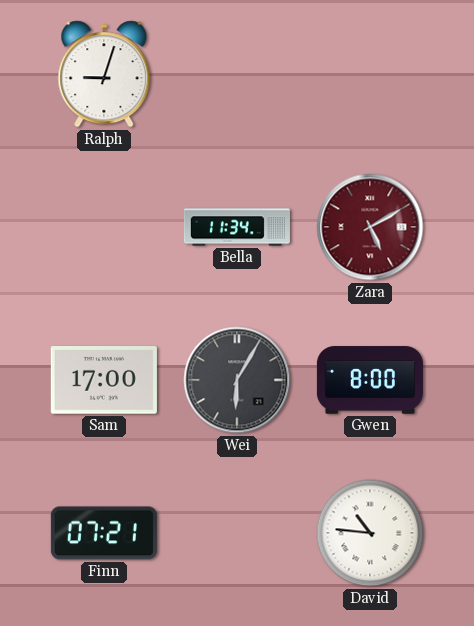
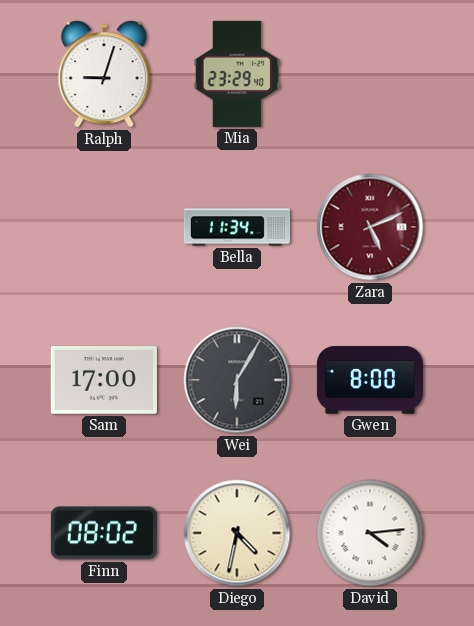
Mia: none -> 23:29 (237, 74)
Zara: 5:10 -> 5:11 (370, 227)
Finn: 07:21 -> 08:02 (104, 533)
Diego: none -> 4:32 (237, 533)
David: 10:46 -> 4:14 (370, 533)
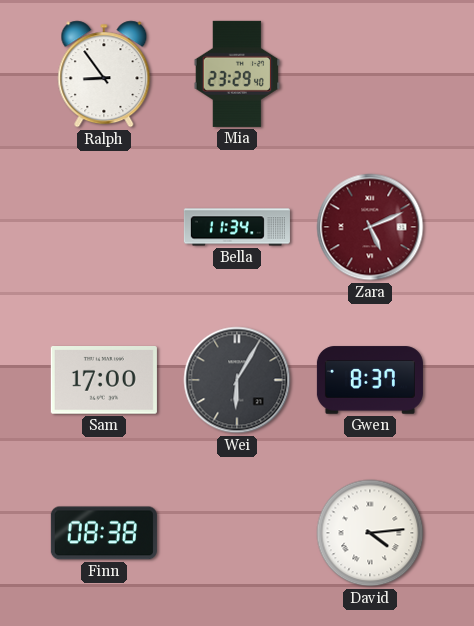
Ralph: 9:03 -> 8:54 (104, 74)
Gwen: 8:00 -> 8:37 (370, 380)
Finn: 08:02 -> 08:38 (104, 533)
Diego: 4:32 -> none (237, 533)
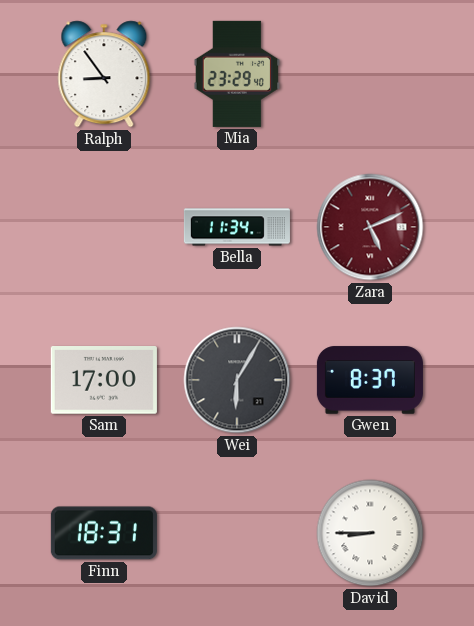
Finn: 08:38 -> 18:31 (104, 533)
David: 4:14 -> 8:45 (370, 533)
